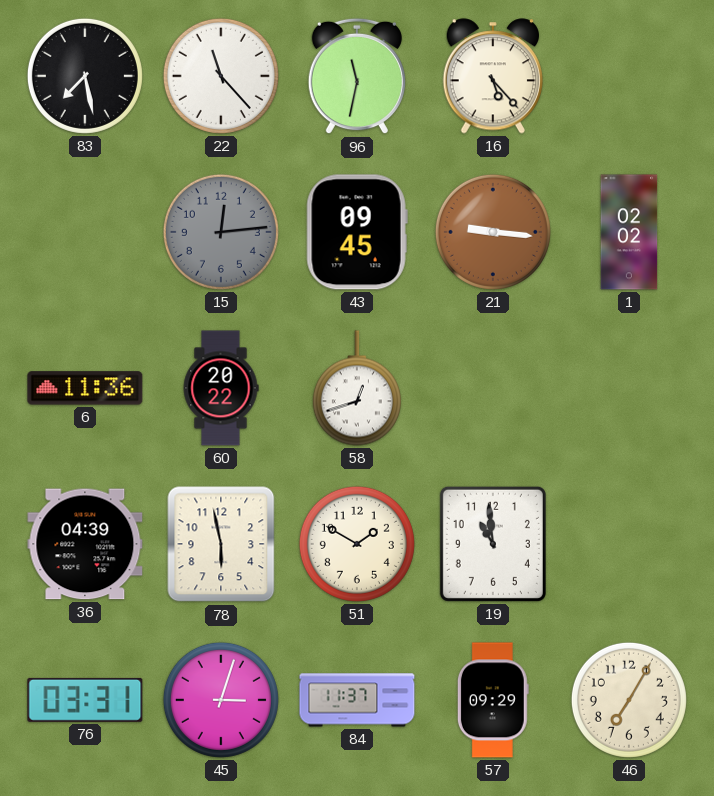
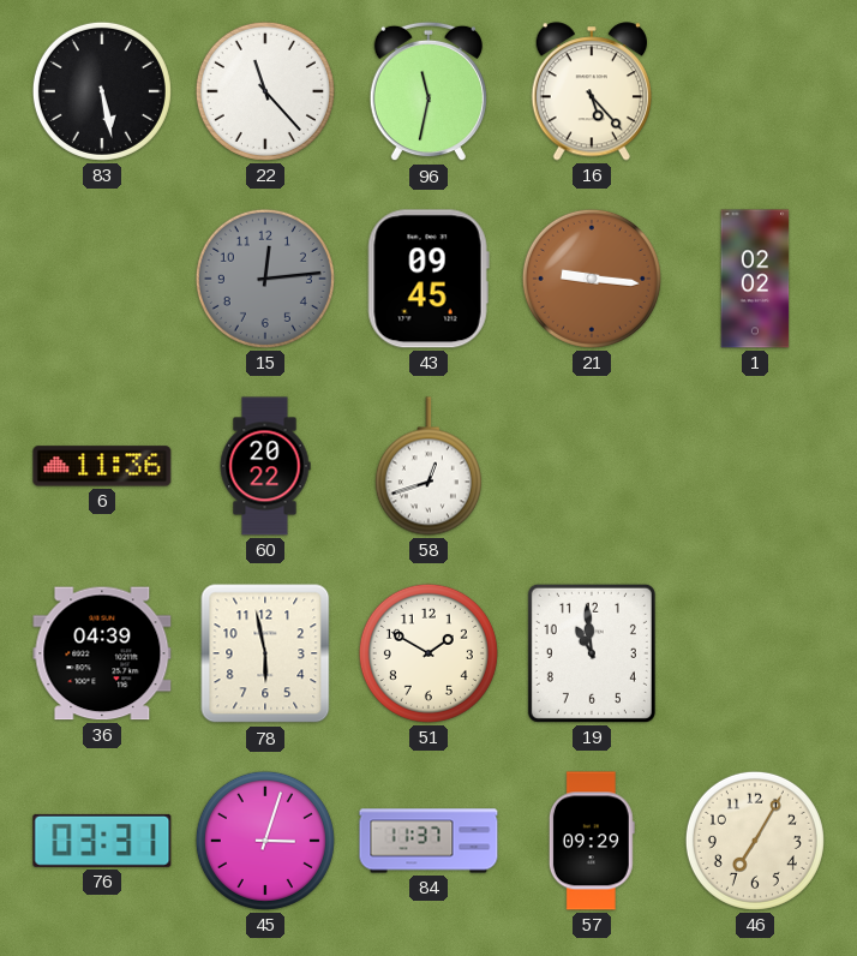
83: 7:28 -> 5:28 (102, 91)
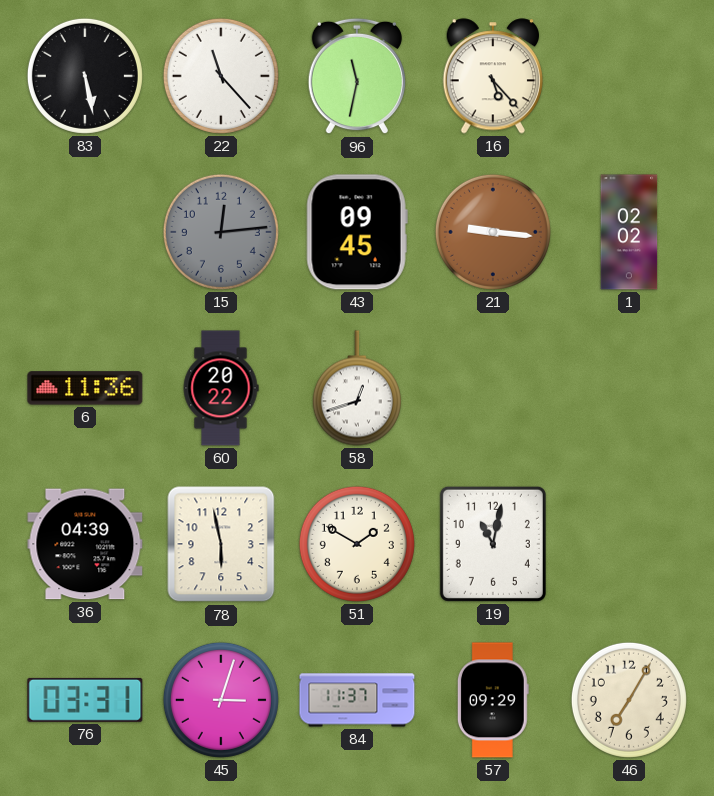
19: 10:59 -> 11:02 (493, 544)
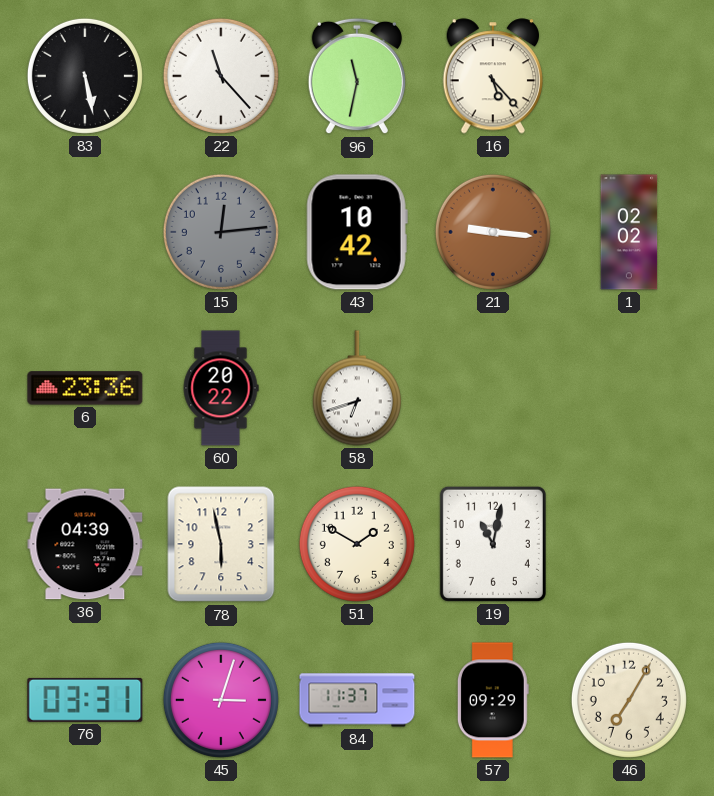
43: 09:45 -> 10:42 (357, 232)
6: 11:36 -> 23:36 (85, 388)
58: 12:42 -> 6:42 (357, 388)
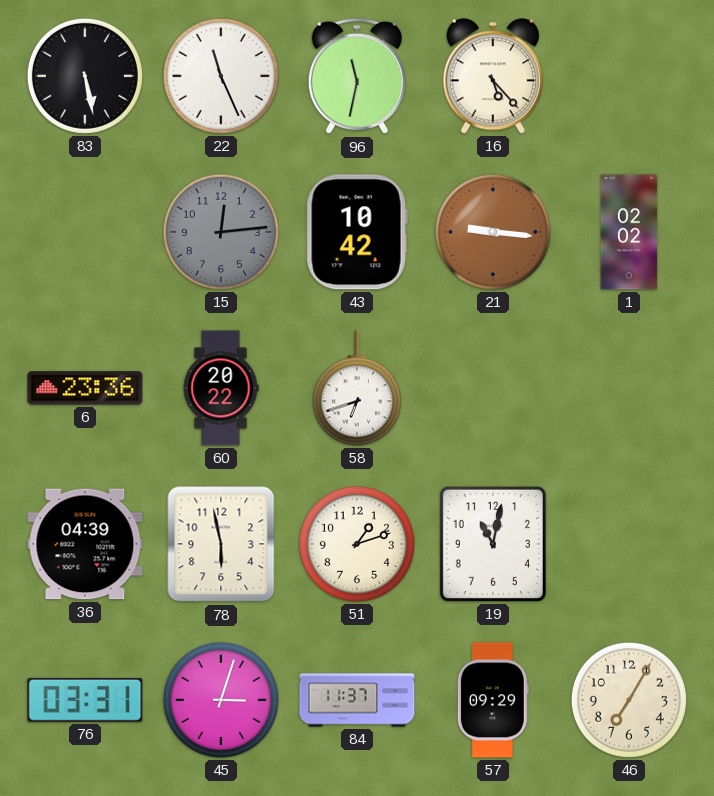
22: 11:23 -> 11:26 (221, 76)
51: 1:50 -> 1:12 (357, 544)
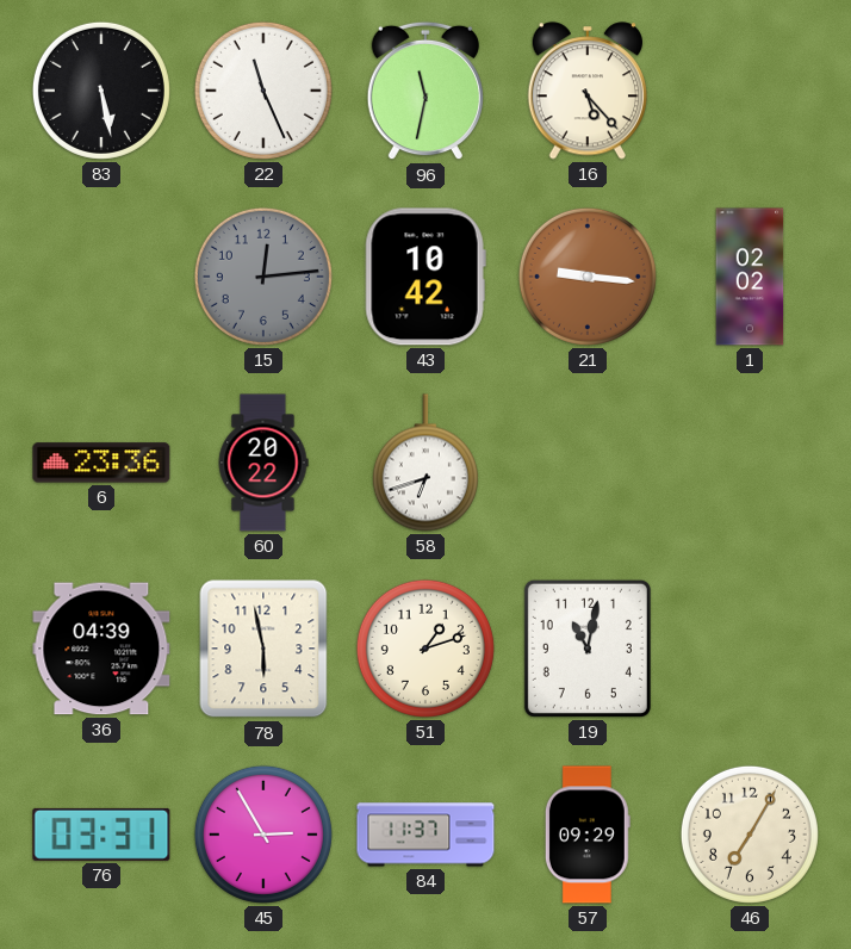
45: 3:03 -> 2:55 (263, 835)
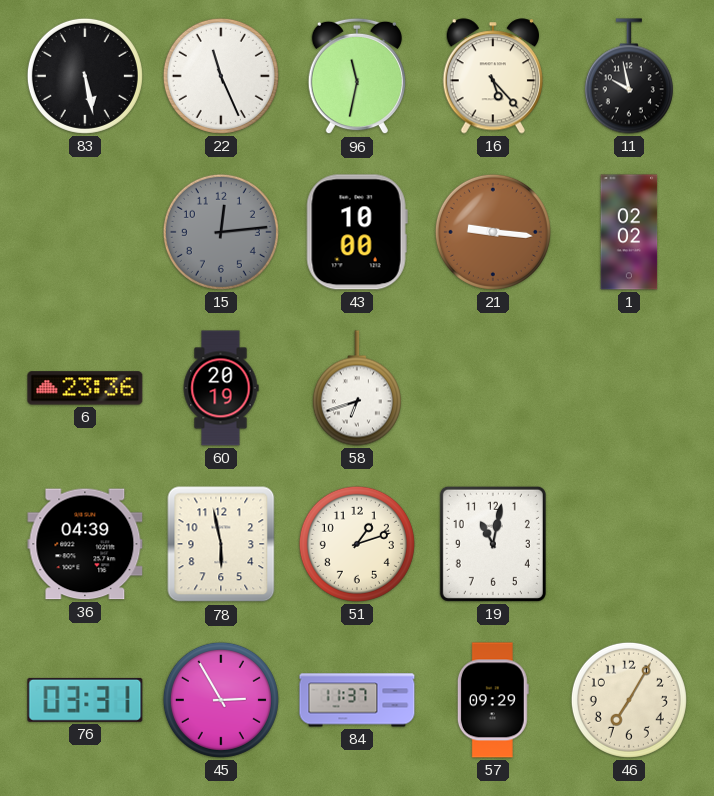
11: none -> 9:58 (629, 76)
43: 10:42 -> 10:00 (357, 232)
60: 20:22 -> 20:19 (221, 388)
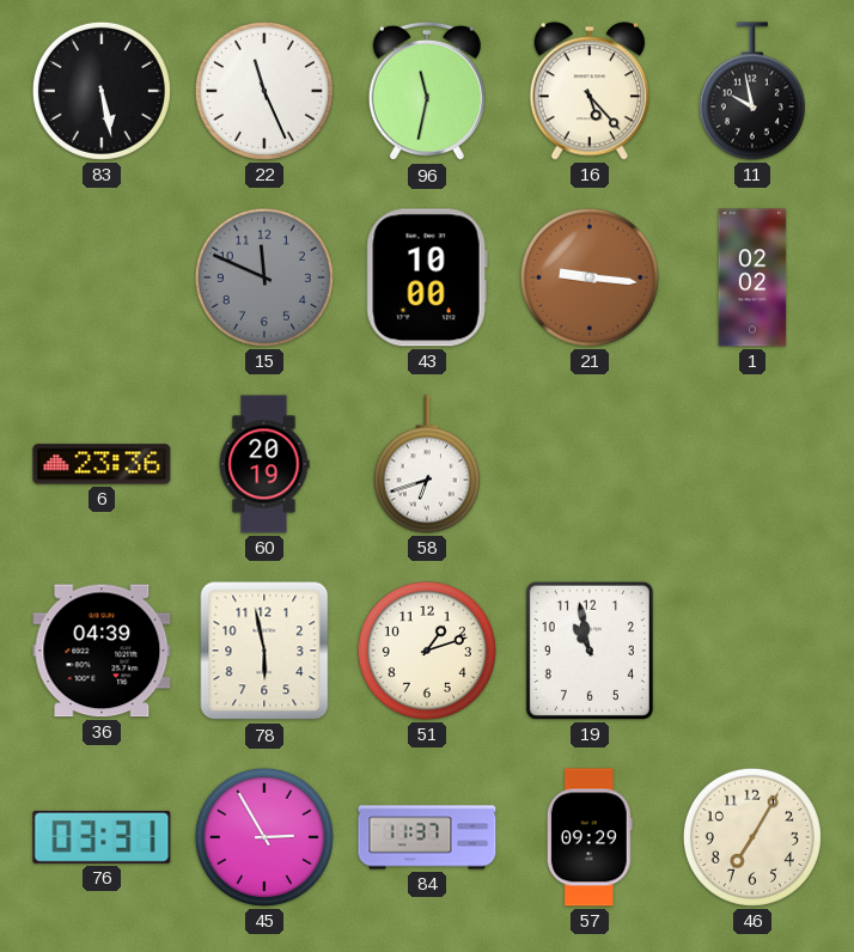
15: 12:14 -> 11:49 (264, 277)
19: 11:02 -> 10:58 (590, 651)
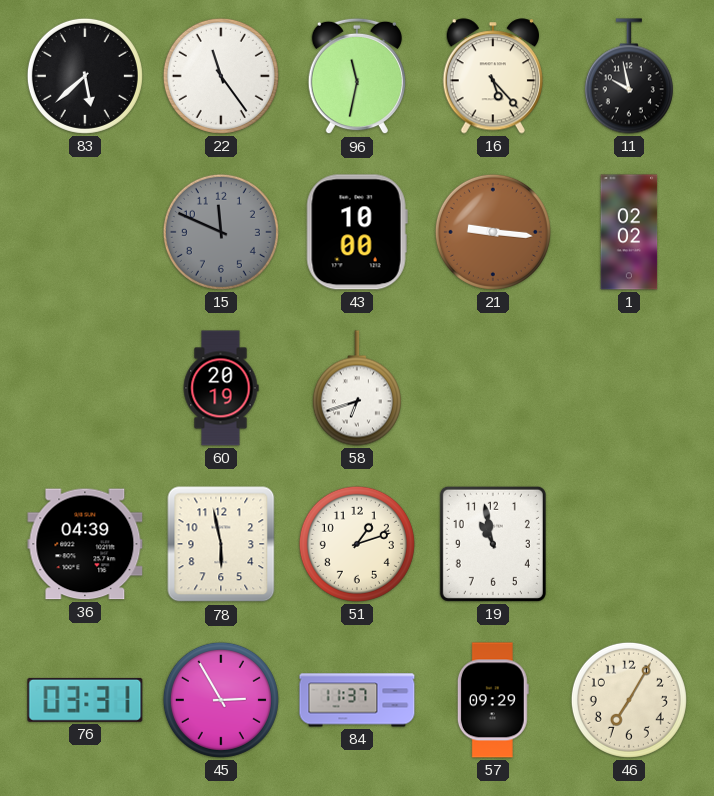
83: 5:28 -> 5:38 (85, 76)
22: 11:26 -> 11:24 (221, 76)
6: 23:36 -> none (102, 464)
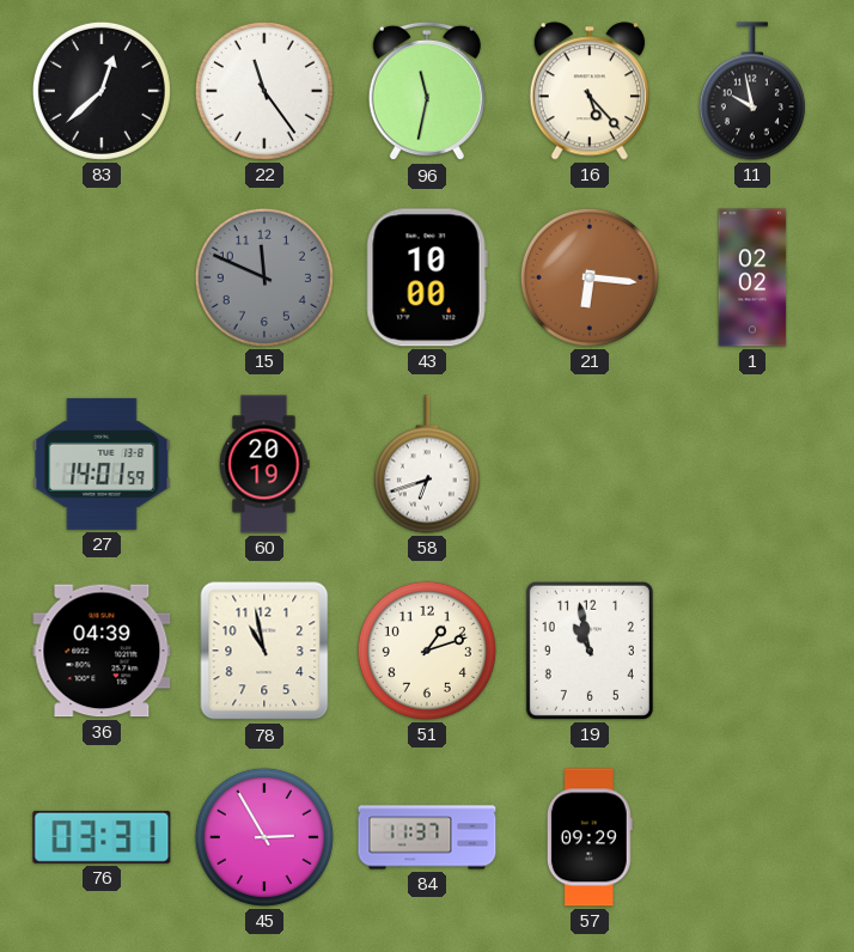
83: 5:38 -> 12:38 (102, 91)
21: 9:16 -> 6:16 (590, 277)
27: none -> 14:01 (102, 464)
78: 5:58 -> 10:58 (264, 651)
46: 7:05 -> none (629, 700)
